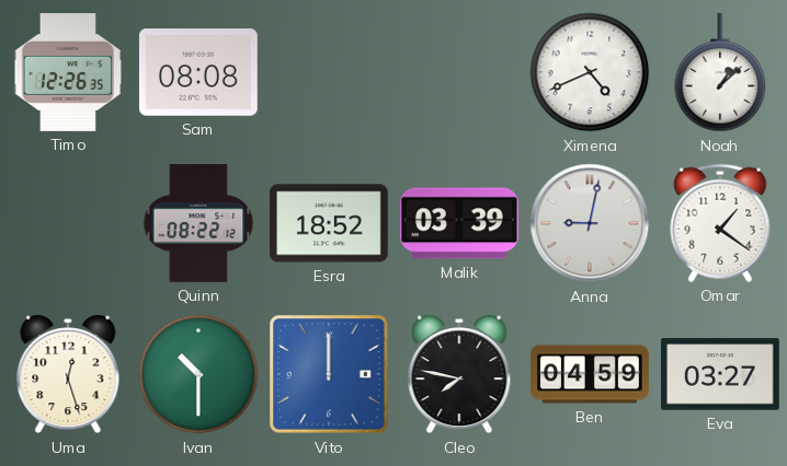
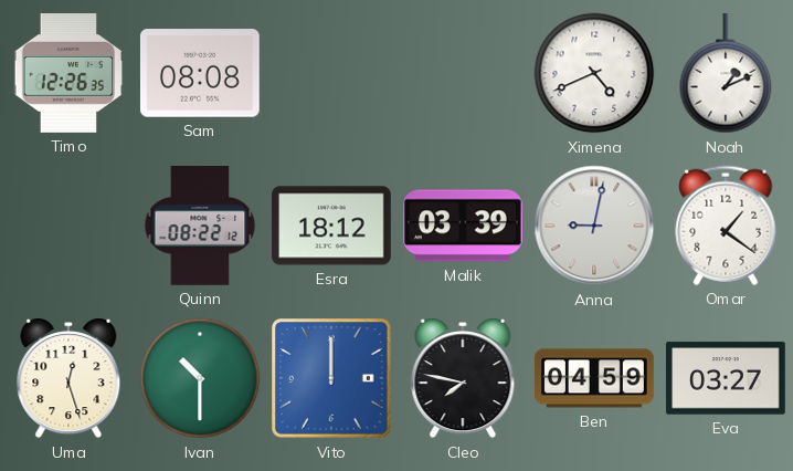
Noah: 1:08 -> 1:11 (726, 74)
Esra: 18:52 -> 18:12 (331, 226)
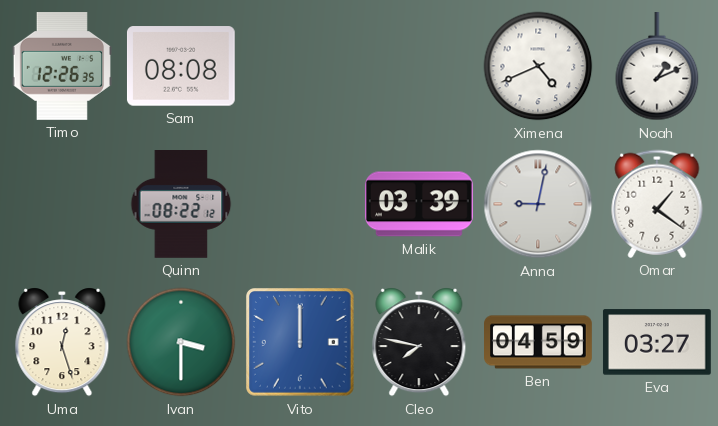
Esra: 18:12 -> none (331, 226)
Ivan: 10:30 -> 3:30 (181, 342)
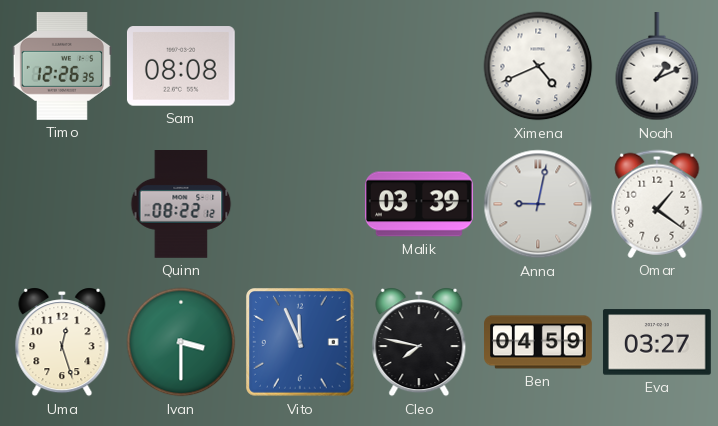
Vito: 12:00 -> 11:56 (300, 342)
